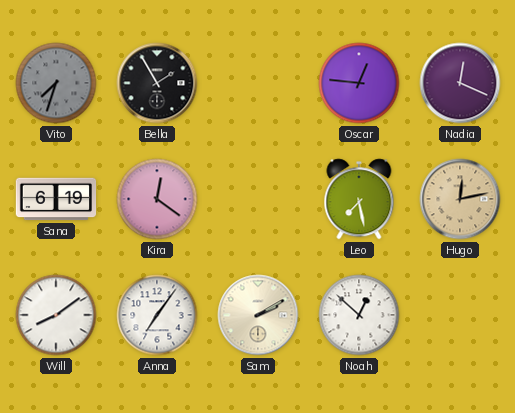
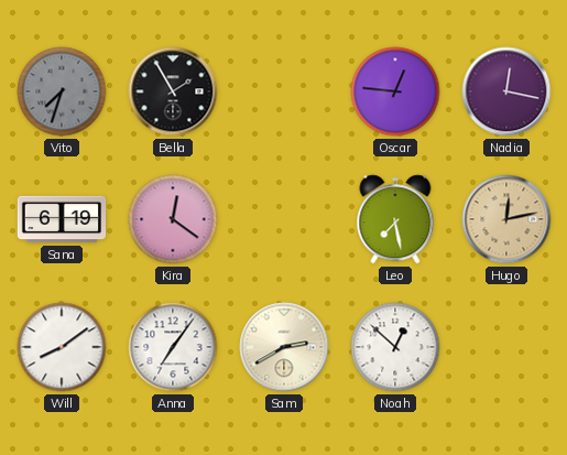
Nadia: 12:19 -> 12:17 (506, 91)
Sam: 2:10 -> 2:40 (284, 347)
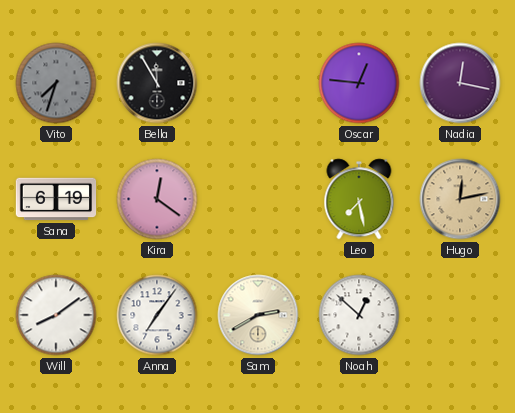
Bella: 1:55 -> 11:55 (157, 83)
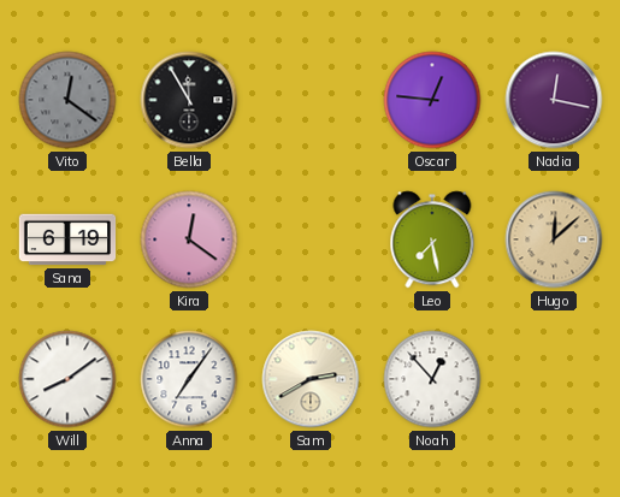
Vito: 7:33 -> 12:21 (67, 100)
Hugo: 12:13 -> 12:08 (554, 239)
Noah: 12:52 -> 12:53 (432, 379)
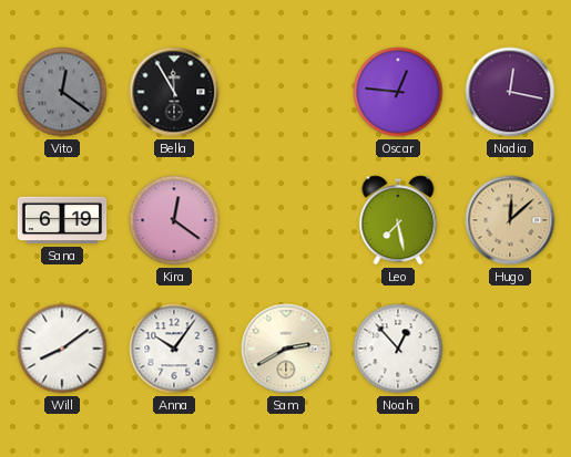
Anna: 7:06 -> 10:06 (174, 349)
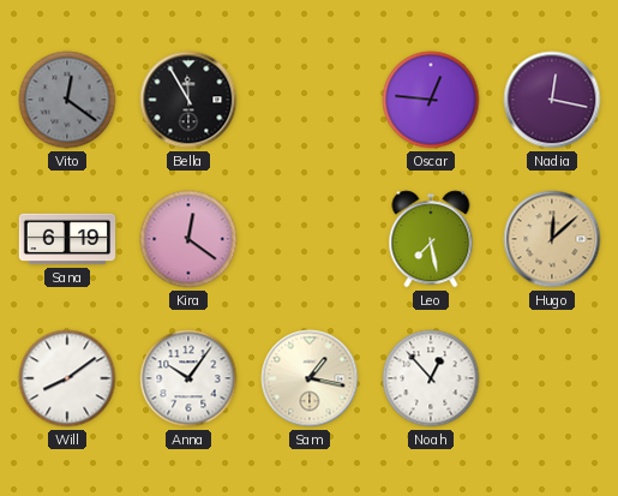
Sam: 2:40 -> 1:17 (310, 378)
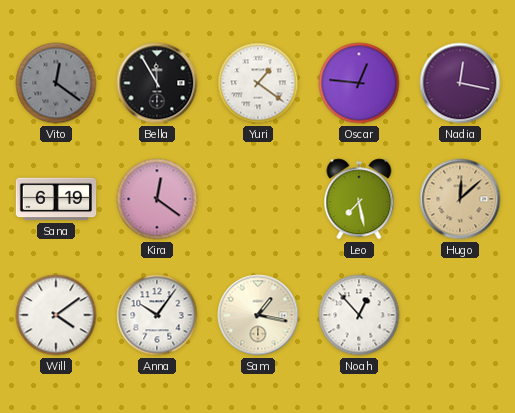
Yuri: none -> 1:21 (258, 83)
Will: 8:09 -> 4:09 (56, 315)
